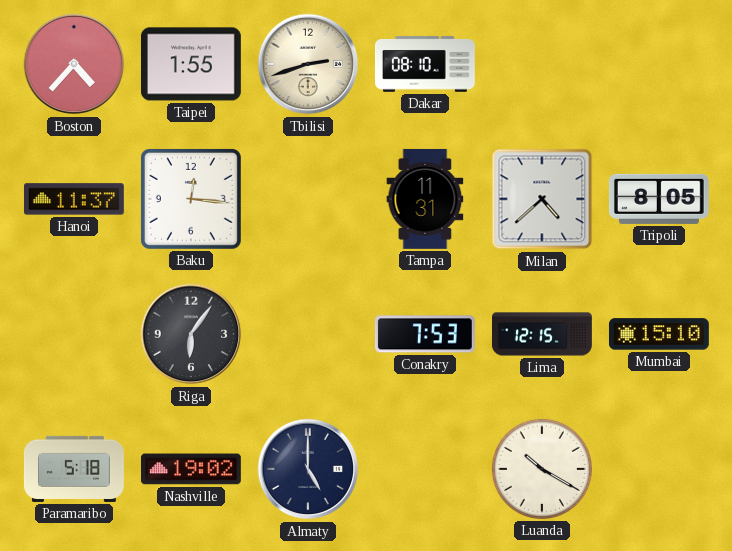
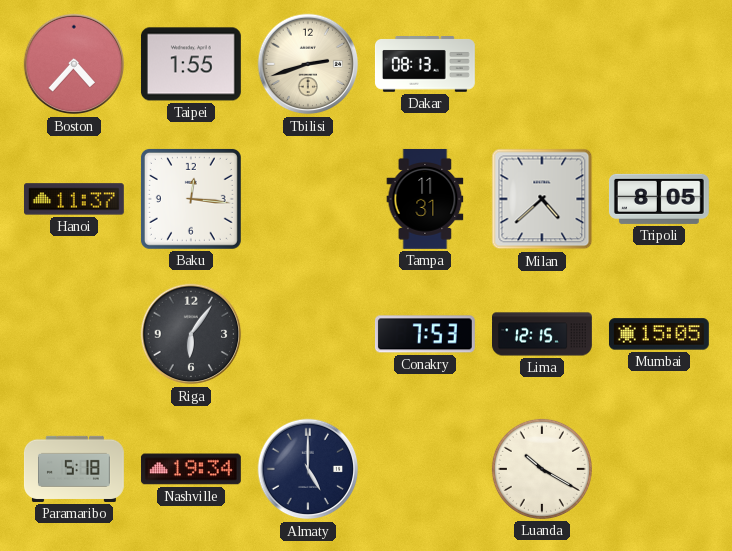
Dakar: 08:10 -> 08:13 (425, 65)
Mumbai: 15:10 -> 15:05 (659, 334)
Nashville: 19:02 -> 19:34 (191, 469)
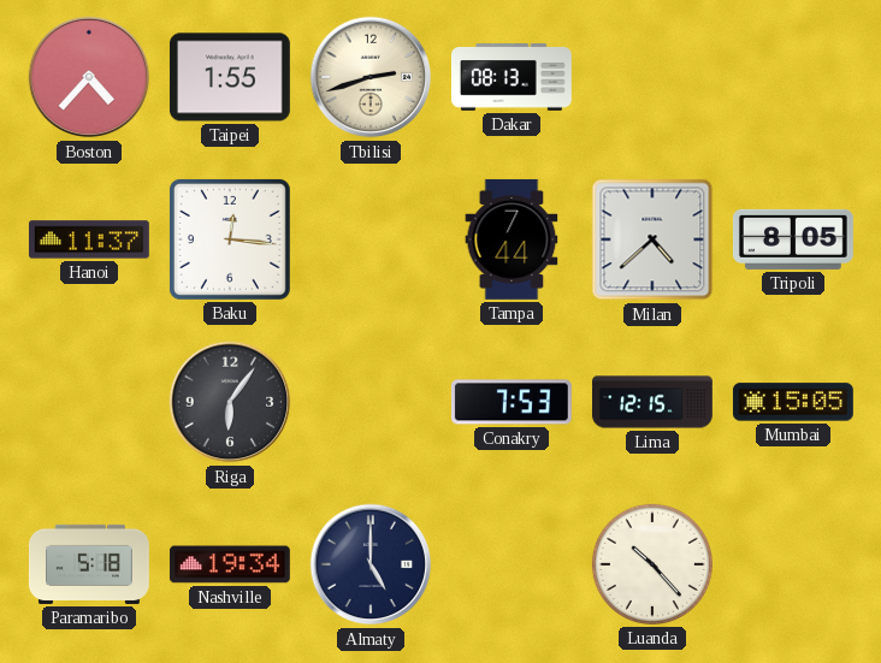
Tampa: 11:31 -> 7:44 (512, 239)
Luanda: 10:20 -> 10:23 (652, 564)
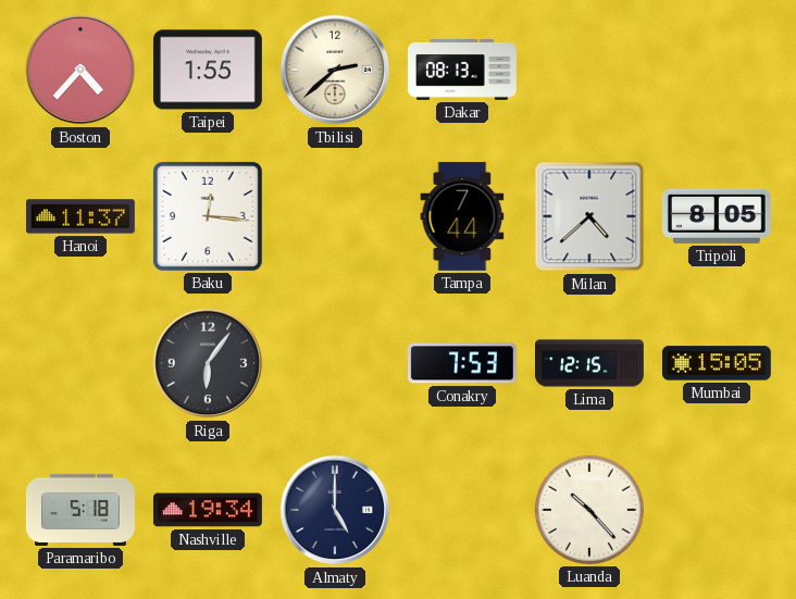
Tbilisi: 2:42 -> 2:38 (335, 70)
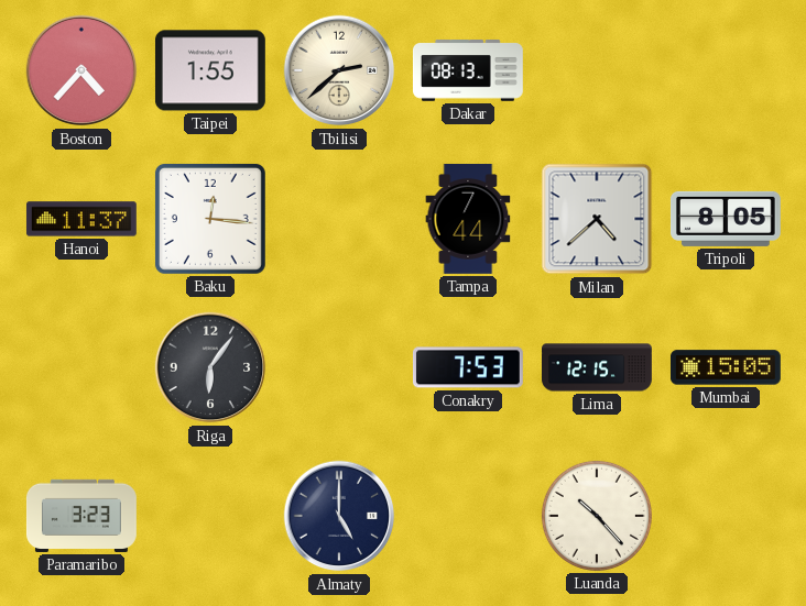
Paramaribo: 5:18 -> 3:23 (81, 516)
Nashville: 19:34 -> none (208, 510)
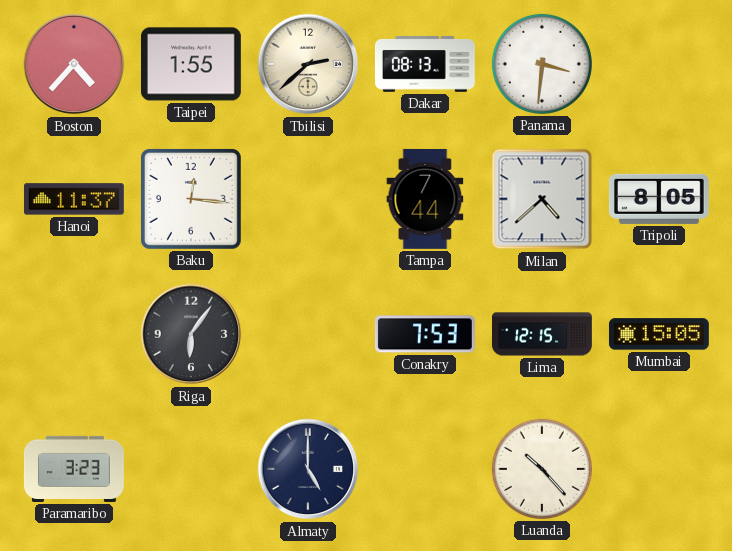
Panama: none -> 3:31 (542, 64)
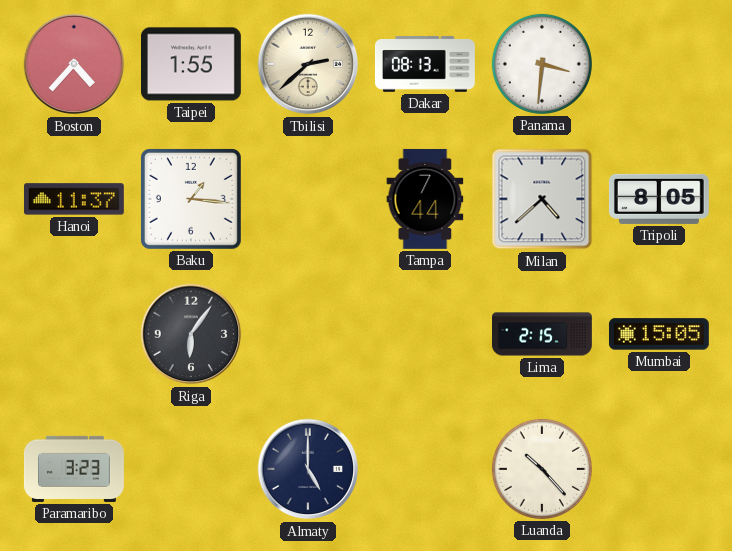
Baku: 12:16 -> 1:16 (191, 199)
Conakry: 7:53 -> none (425, 334)
Lima: 12:15 -> 2:15 (543, 334)
